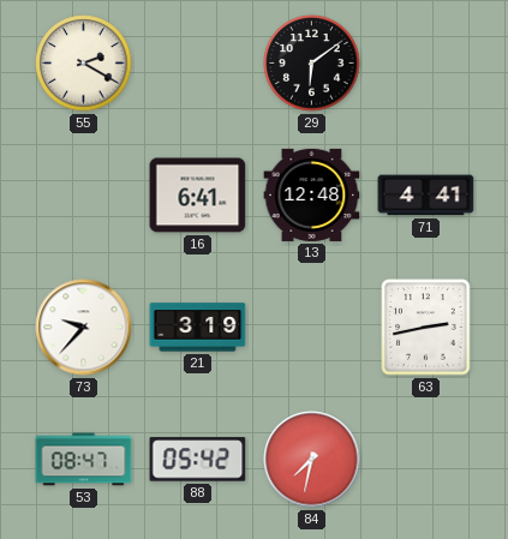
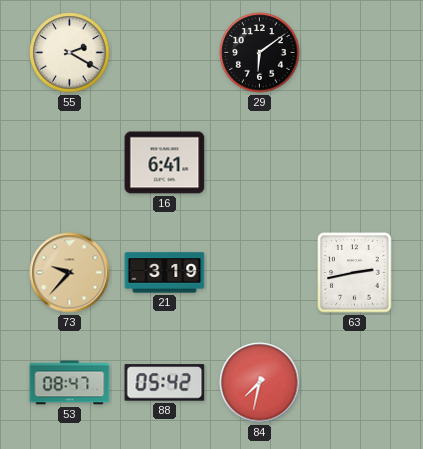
13: 12:48 -> none (312, 194)
71: 4:41 -> none (426, 196)
73 dial: white -> champagne (70, 273)
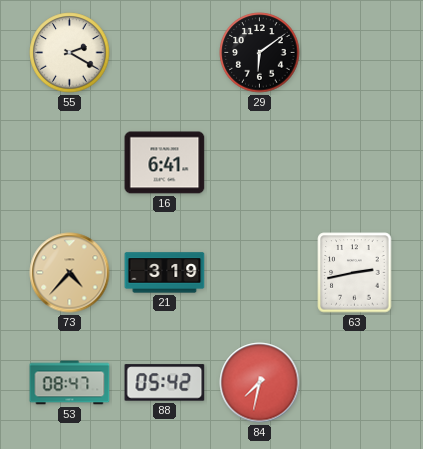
73: 9:37 -> 4:37 (70, 273)
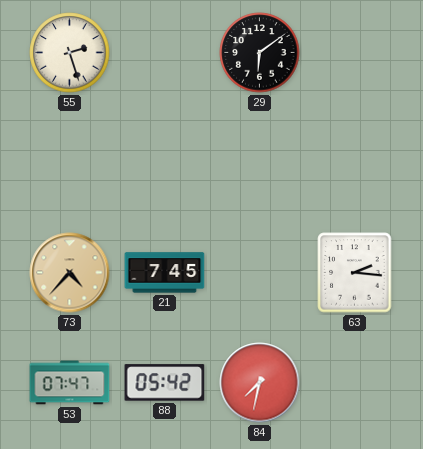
55: 2:20 -> 2:27 (70, 53)
16: 6:41 -> none (165, 163)
21: 3:19 -> 7:45 (165, 273)
63: 2:43 -> 2:16 (355, 273)
53: 08:47 -> 07:47 (70, 383)
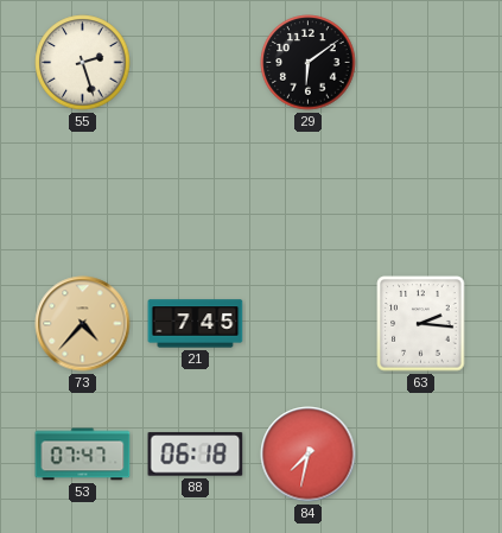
88: 05:42 -> 06:18 (196, 455)
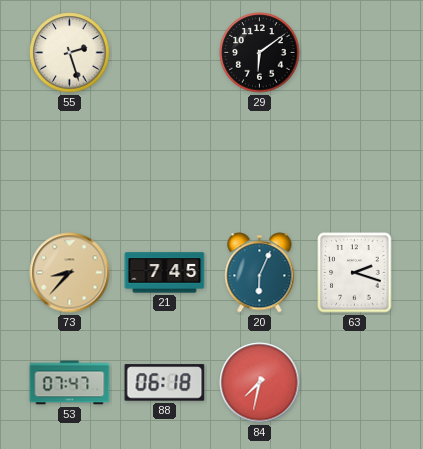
73: 4:37 -> 8:37 (70, 273)
20: none -> 6:04 (260, 273)
63: 2:16 -> 2:18 (355, 273)
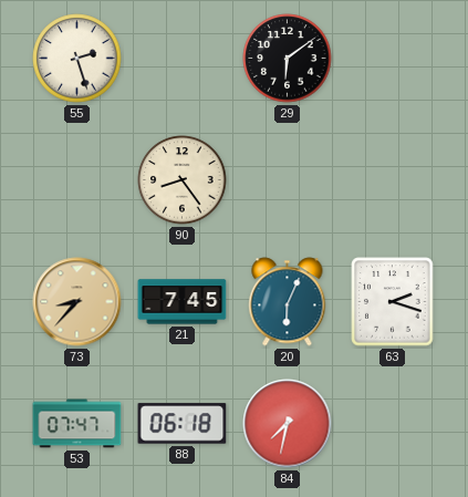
90: none -> 8:24 (183, 180)
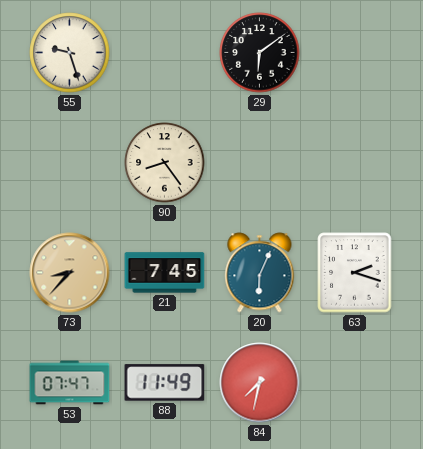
55: 2:27 -> 9:27 (70, 53)
88: 06:18 -> 11:49 (165, 383)
